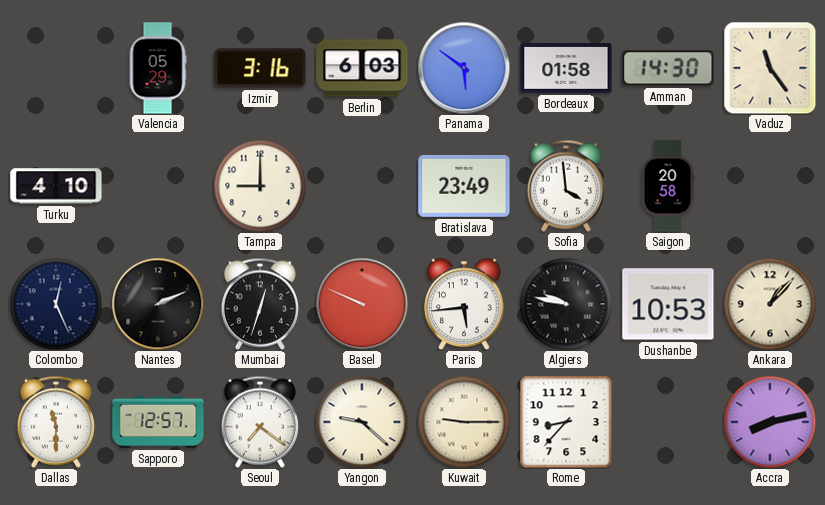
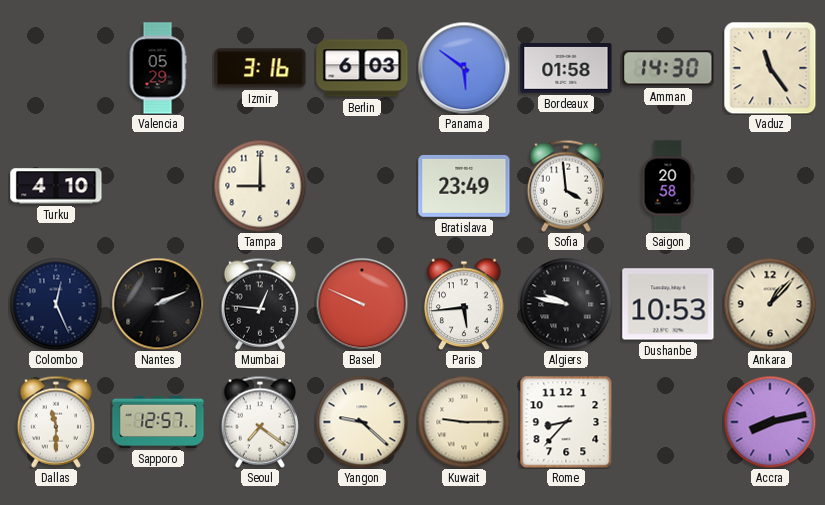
Mumbai: 12:33 -> 12:46 (260, 304)
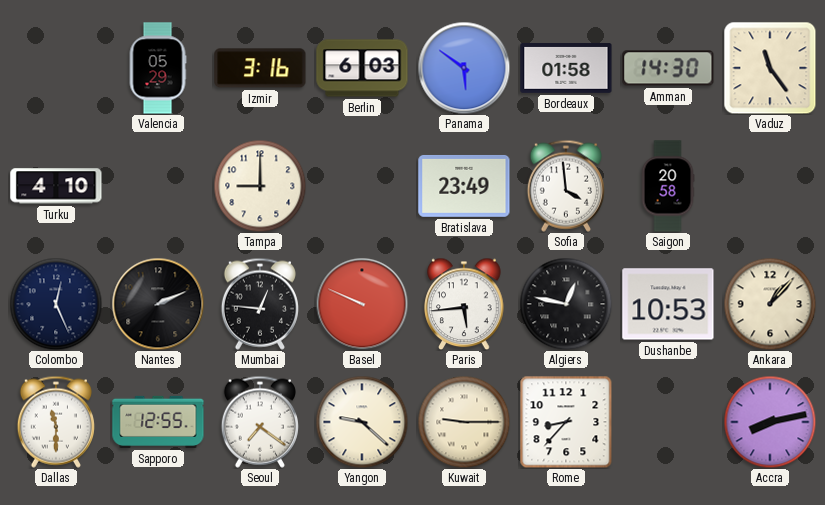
Algiers: 9:47 -> 12:47 (566, 304)
Sapporo: 12:57 -> 12:55 (158, 422)
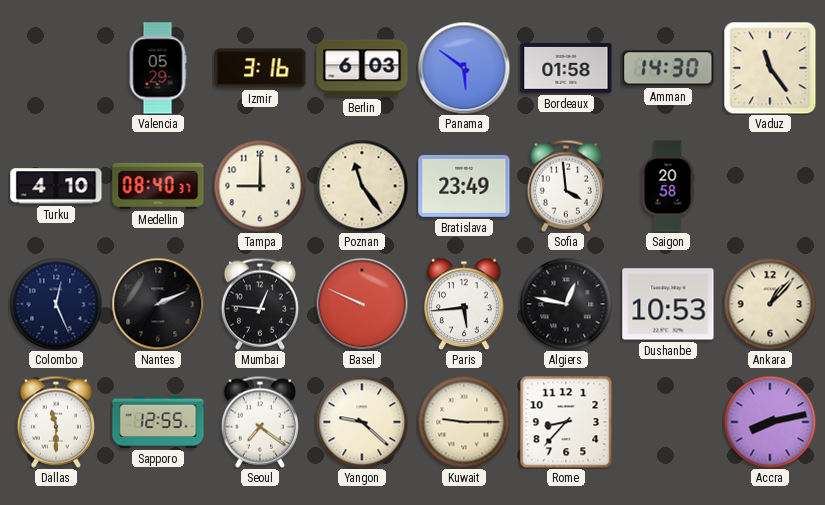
Medellin: none -> 08:40 (158, 186)
Poznan: none -> 11:24 (362, 186)
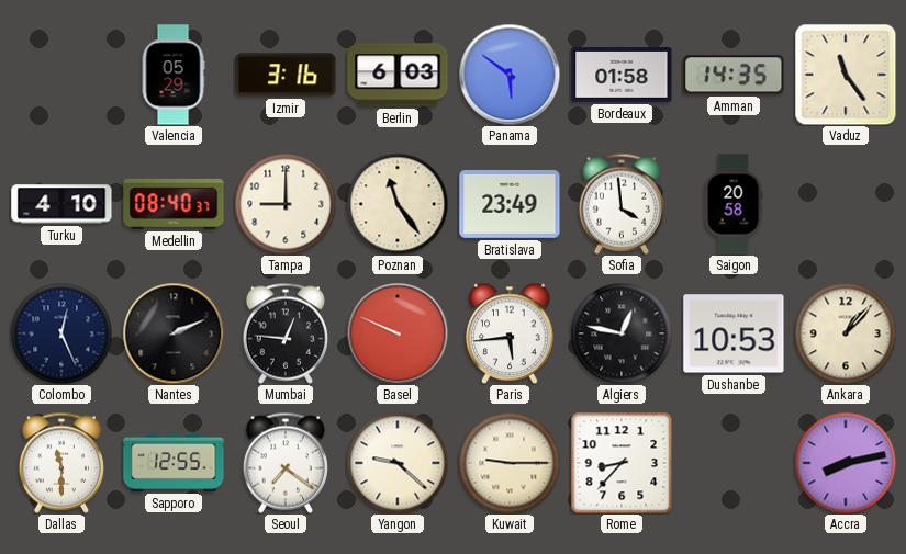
Amman: 14:30 -> 14:35 (734, 75)
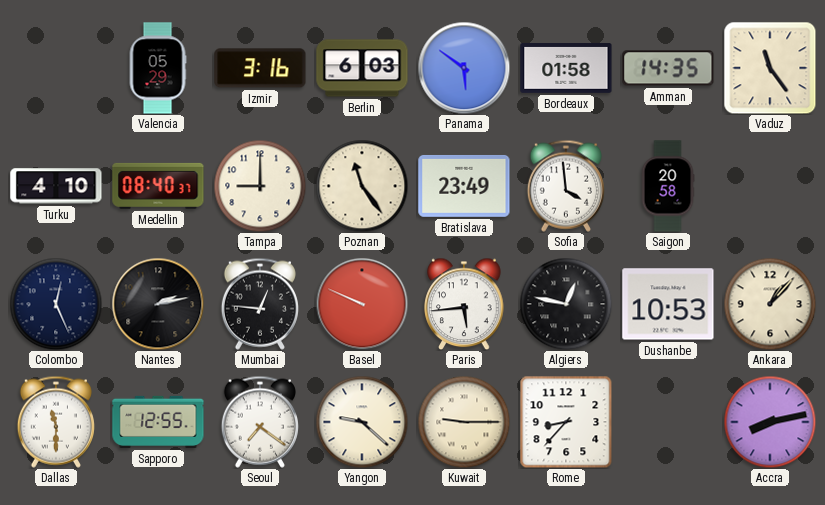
Nantes: 2:11 -> 2:13 (158, 304)
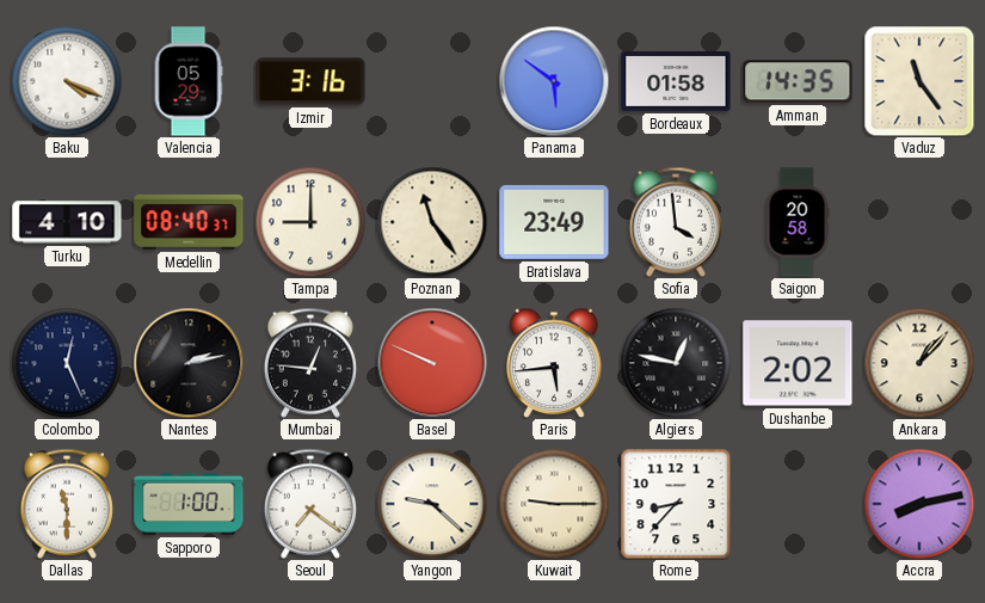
Baku: none -> 4:19 (67, 81)
Berlin: 6:03 -> none (362, 68)
Dushanbe: 10:53 -> 2:02 (798, 363)
Sapporo: 12:55 -> 1:00 (189, 504)
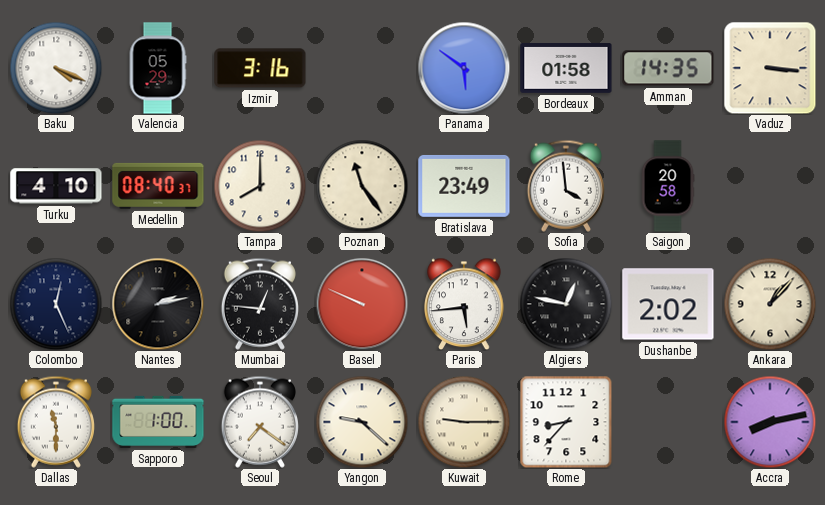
Vaduz: 11:24 -> 3:16 (770, 68)
Tampa: 9:00 -> 8:00 (260, 186)
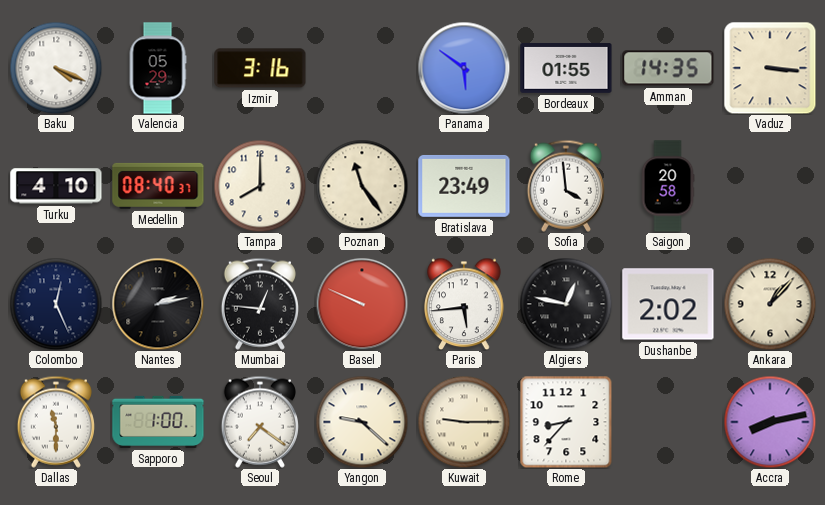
Bordeaux: 01:58 -> 01:55 (566, 69)
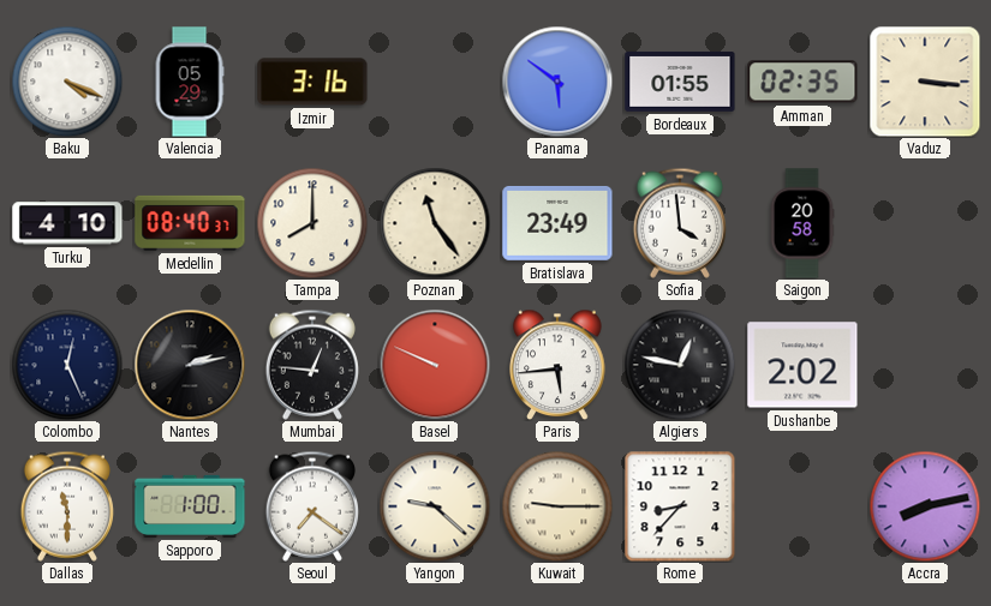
Amman: 14:35 -> 02:35 (802, 82)
Ankara: 1:07 -> none (770, 304)
